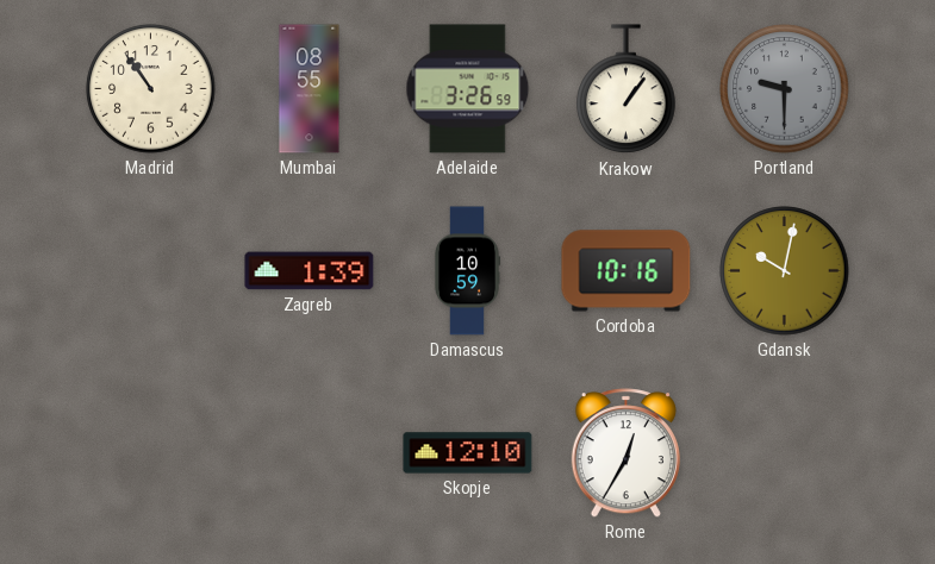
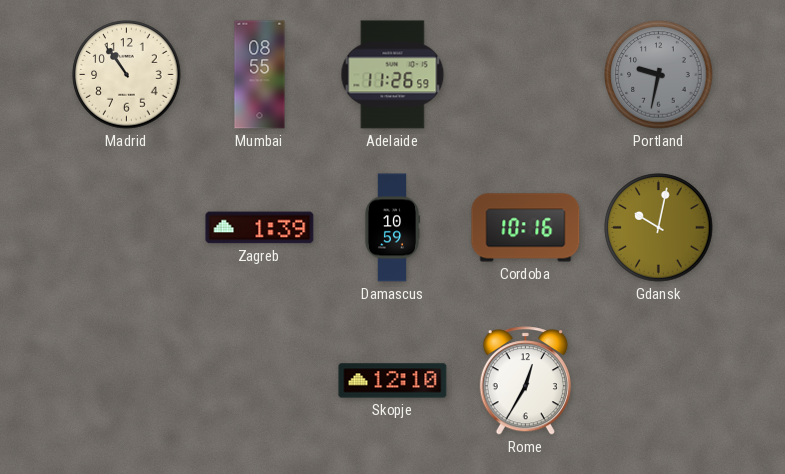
Adelaide: 3:26 -> 11:26 (393, 75)
Krakow: 1:06 -> none (627, 89)
Portland: 9:30 -> 9:32 (659, 75)
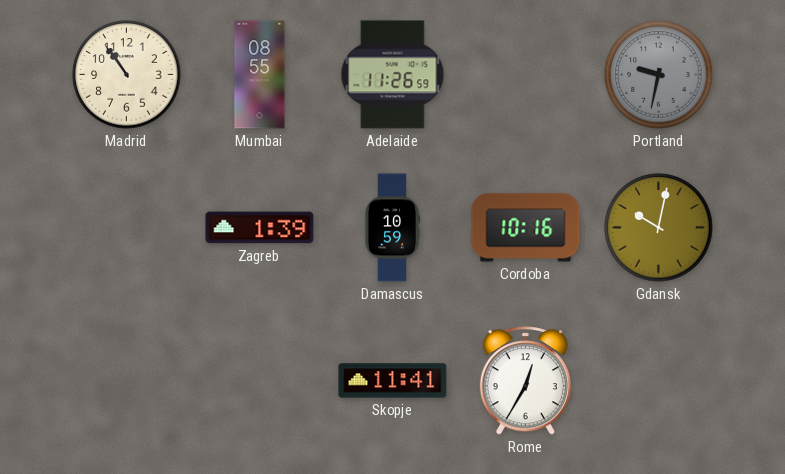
Skopje: 12:10 -> 11:41 (393, 381)
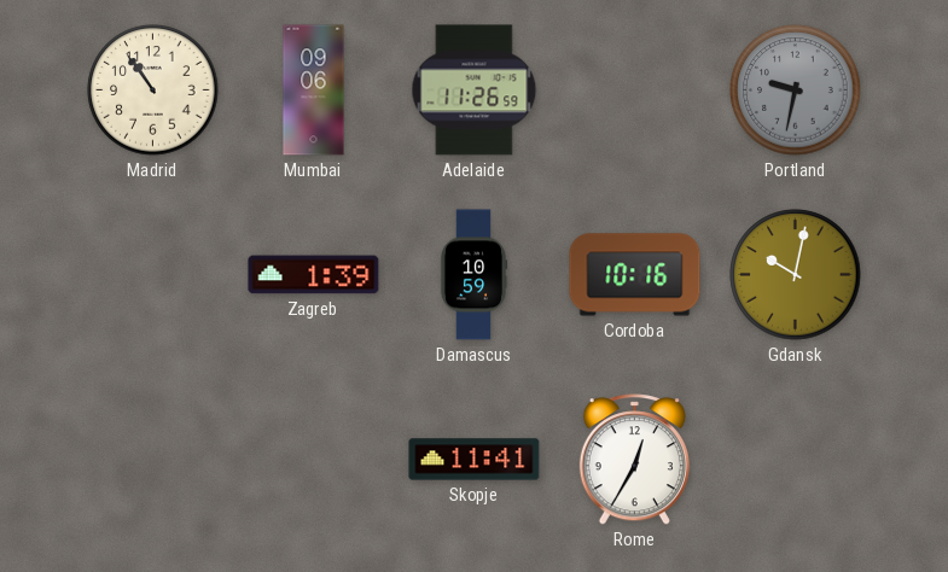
Mumbai: 08:55 -> 09:06 (314, 91)
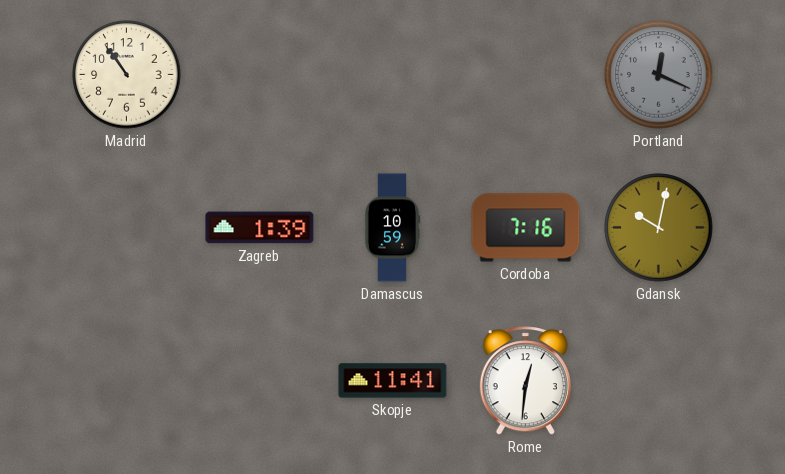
Mumbai: 09:06 -> none (314, 91)
Adelaide: 11:26 -> none (475, 91)
Portland: 9:32 -> 12:19 (659, 75)
Cordoba: 10:16 -> 7:16 (526, 228)
Rome: 12:35 -> 12:31 (525, 381)
